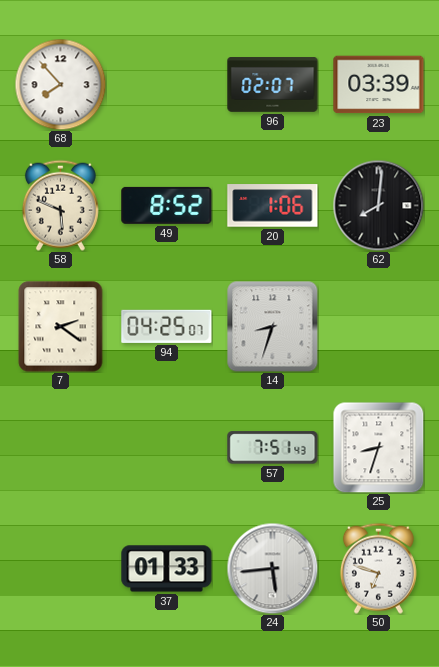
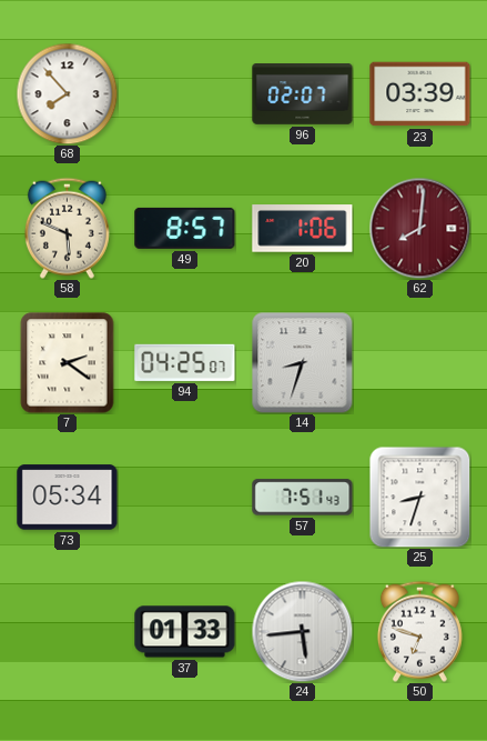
49: 8:52 -> 8:57 (185, 228)
62 dial: black -> burgundy (419, 228)
73: none -> 05:34 (68, 498)
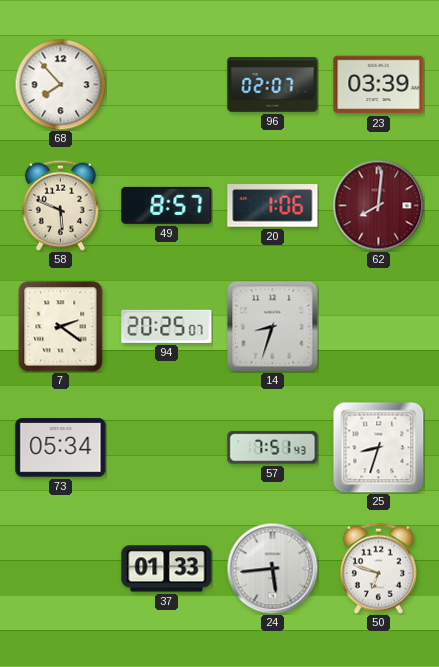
94: 04:25 -> 20:25 (167, 326)
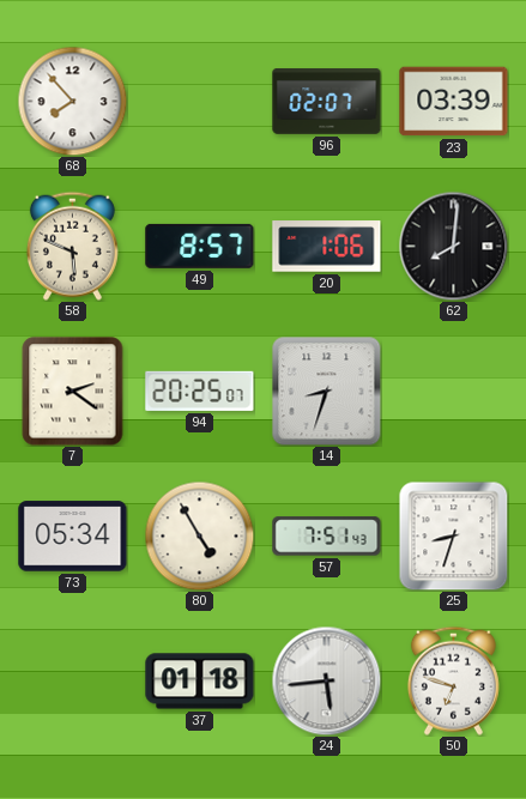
62 dial: burgundy -> black (453, 246)
80: none -> 4:55 (199, 535)
37: 01:33 -> 01:18 (200, 682)
